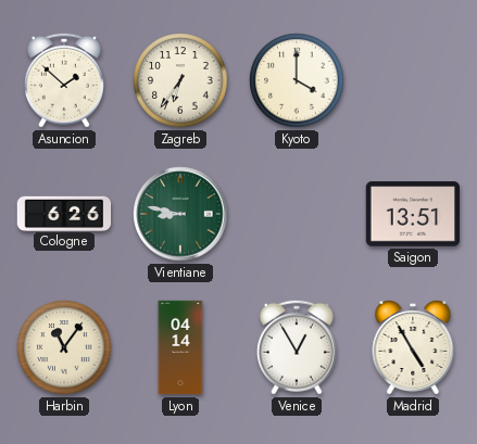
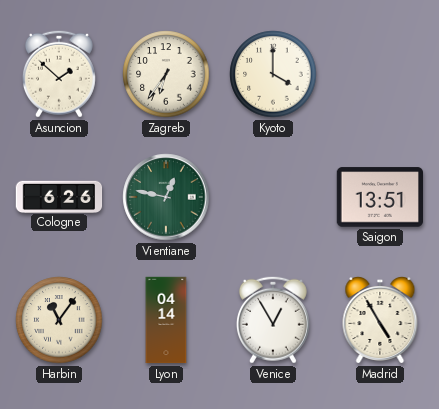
Vientiane: 8:47 -> 12:47 (166, 197)
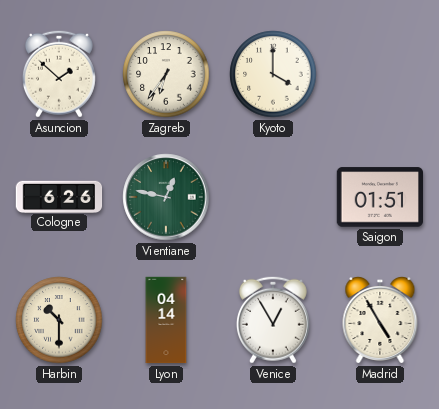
Saigon: 13:51 -> 01:51 (379, 197)
Harbin: 11:06 -> 10:30 (59, 320)
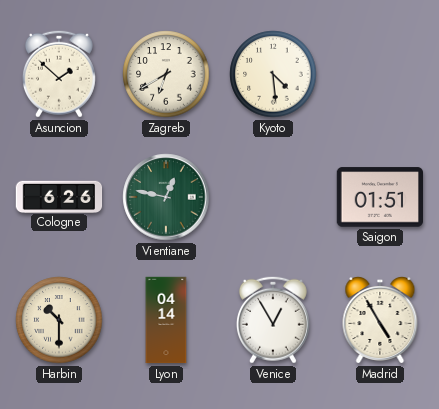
Zagreb: 6:36 -> 6:40 (166, 74)
Kyoto: 4:00 -> 4:29 (273, 74)
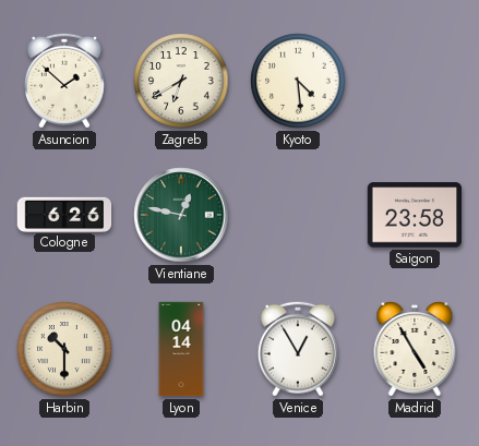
Saigon: 01:51 -> 23:58 (414, 215)
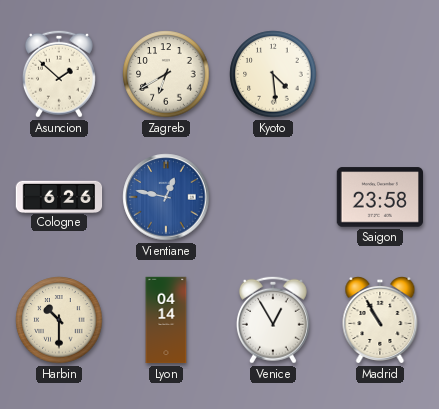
Vientiane dial: green -> blue (166, 197)
Madrid: 4:55 -> 10:55 (380, 321)
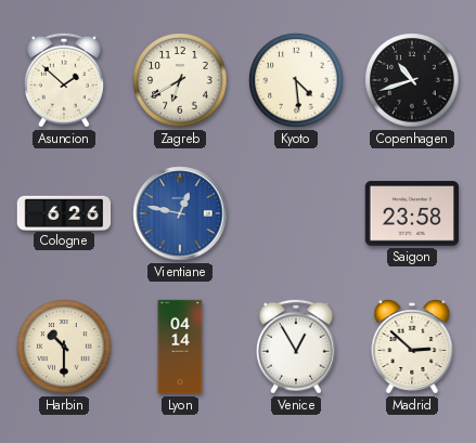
Copenhagen: none -> 10:42 (412, 80)
Madrid: 10:55 -> 2:52 (412, 348)
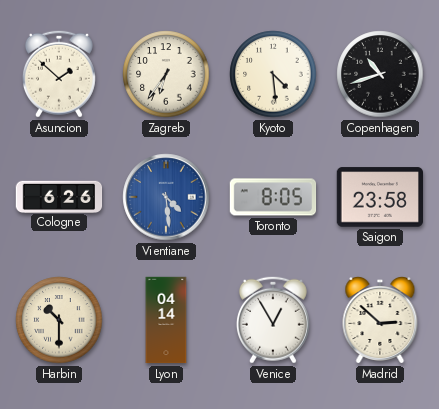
Zagreb: 6:40 -> 6:36 (166, 74)
Vientiane: 12:47 -> 4:29 (166, 197)
Toronto: none -> 8:05 (273, 197)
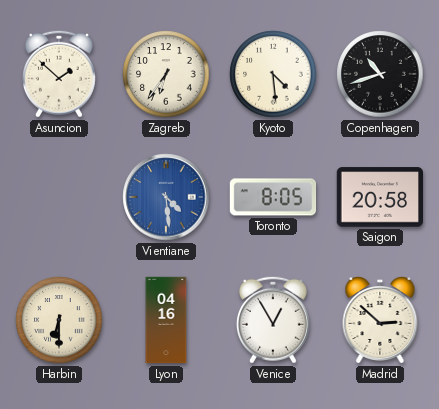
Cologne: 6:26 -> none (59, 196)
Saigon: 23:58 -> 20:58 (379, 197)
Harbin: 10:30 -> 6:30 (59, 320)
Lyon: 04:14 -> 04:16 (166, 320)
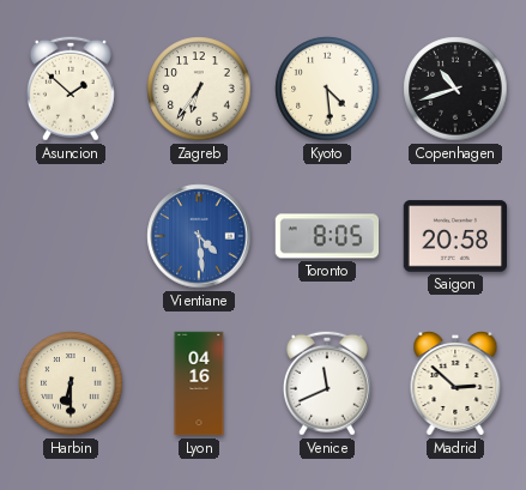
Venice: 12:55 -> 11:41 (327, 383)
